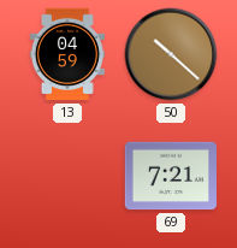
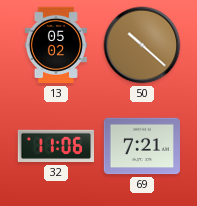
13: 04:59 -> 05:02 (56, 45)
32: none -> 11:06 (55, 146)
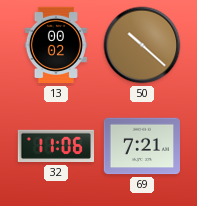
13: 05:02 -> 00:02 (56, 45)
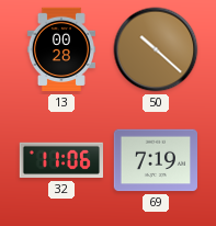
13: 00:02 -> 00:28 (61, 49)
69: 7:21 -> 7:19 (156, 160)
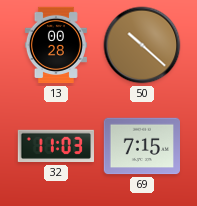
32: 11:06 -> 11:03 (55, 146)
69: 7:19 -> 7:15 (142, 146)
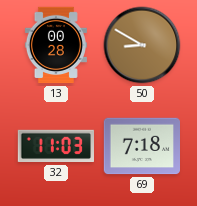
50: 10:22 -> 8:50 (142, 45)
69: 7:15 -> 7:18 (142, 146)
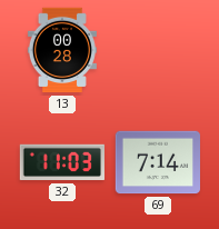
50: 8:50 -> none (142, 45)
69: 7:18 -> 7:14 (158, 162)
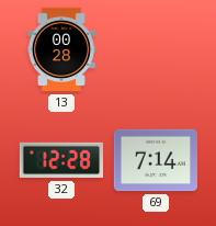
32: 11:03 -> 12:28 (60, 160)
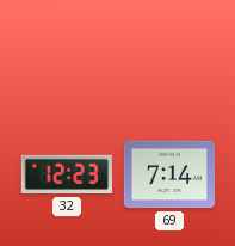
13: 00:28 -> none (61, 49)
32: 12:28 -> 12:23 (66, 174)
